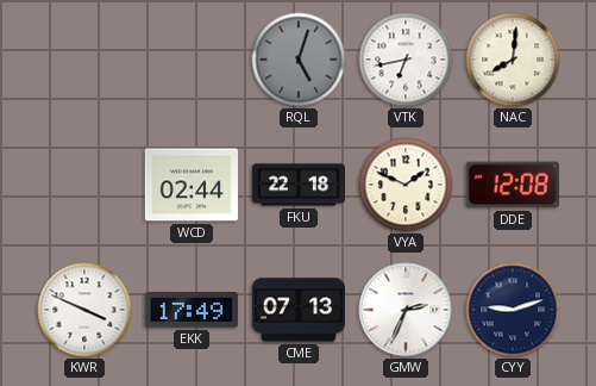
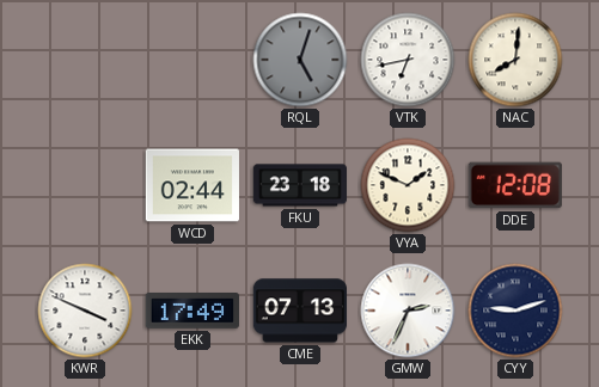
FKU: 22:18 -> 23:18 (299, 185)
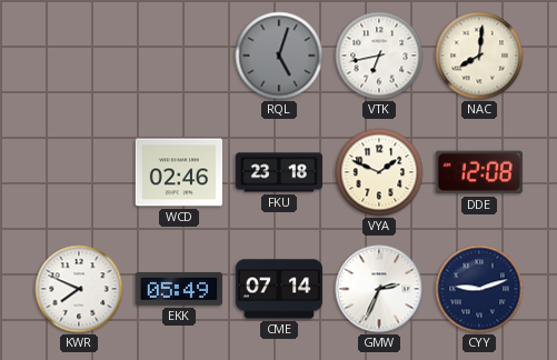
WCD: 02:44 -> 02:46 (178, 172)
KWR: 3:49 -> 7:49 (79, 289)
EKK: 17:49 -> 05:49 (179, 290)
CME: 07:13 -> 07:14 (278, 289)
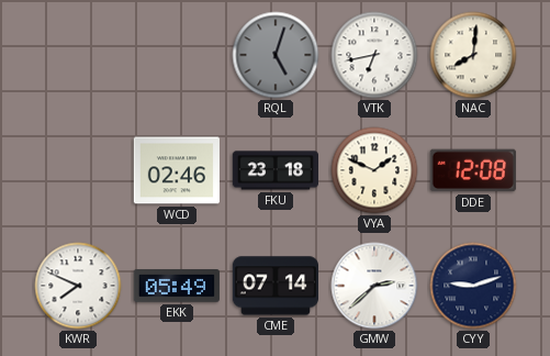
GMW: 2:34 -> 2:38 (374, 286)
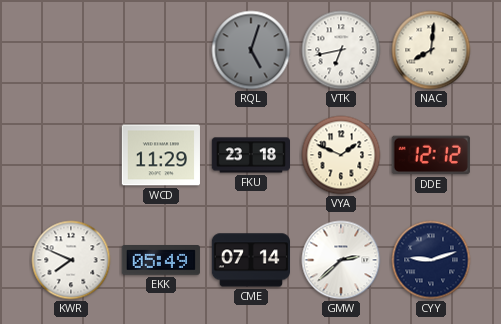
WCD: 02:46 -> 11:29 (160, 155)
DDE: 12:08 -> 12:12 (431, 155)
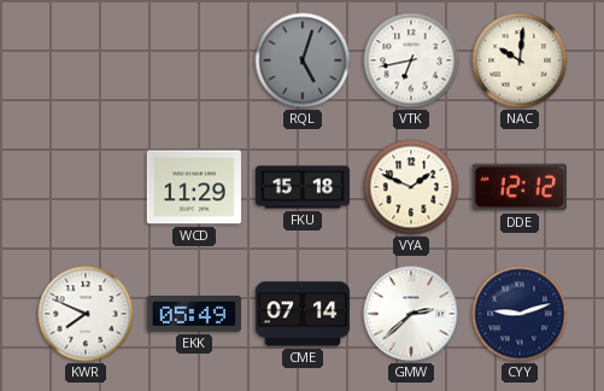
NAC: 8:01 -> 10:01 (520, 60)
FKU: 23:18 -> 15:18 (301, 187)
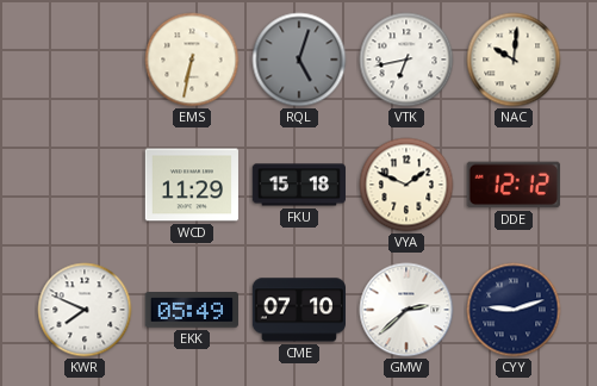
EMS: none -> 6:32 (192, 60)
CME: 07:14 -> 07:10 (298, 310)
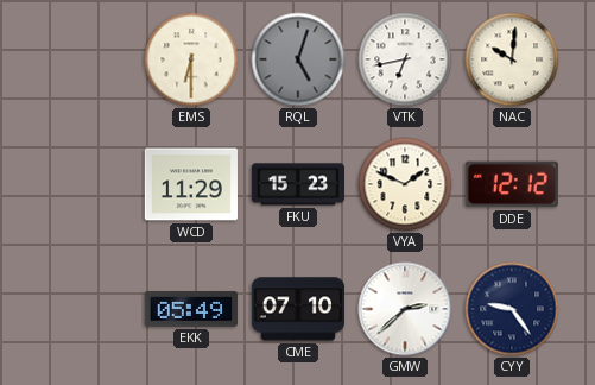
EMS: 6:32 -> 6:30 (191, 59)
FKU: 15:18 -> 15:23 (297, 184)
KWR: 7:49 -> none (85, 310)
CYY: 9:12 -> 9:24 (512, 309)
